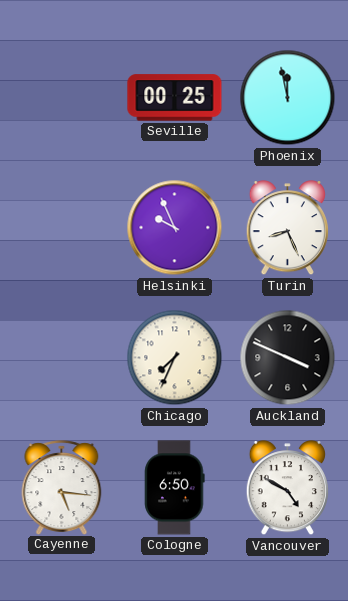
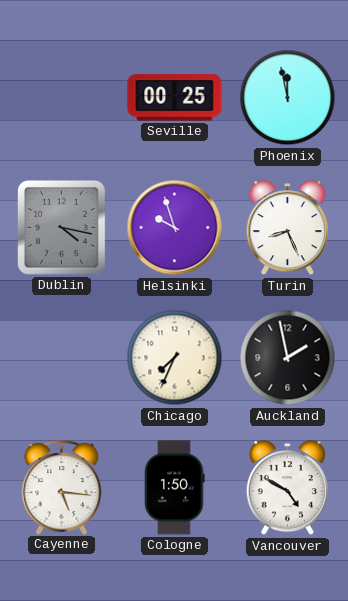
Dublin: none -> 4:17 (61, 227)
Helsinki: 9:56 -> 9:57 (175, 228)
Auckland: 3:49 -> 1:58 (288, 358)
Cologne: 6:50 -> 1:50 (175, 488)
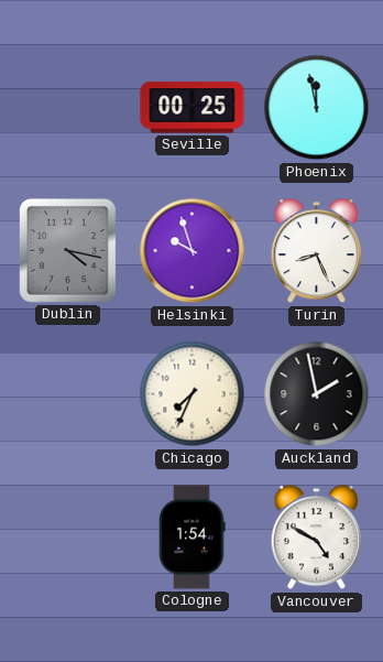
Cayenne: 5:16 -> none (62, 487)
Cologne: 1:50 -> 1:54 (193, 538)
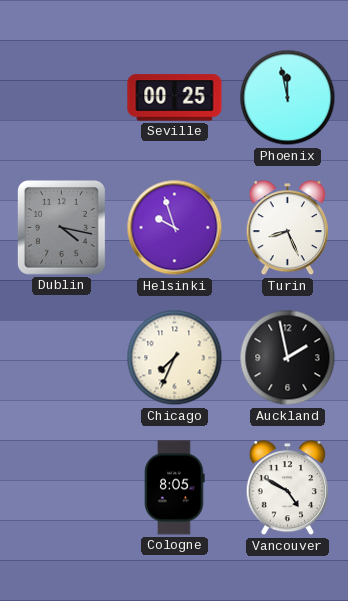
Cologne: 1:54 -> 8:05 (175, 488)
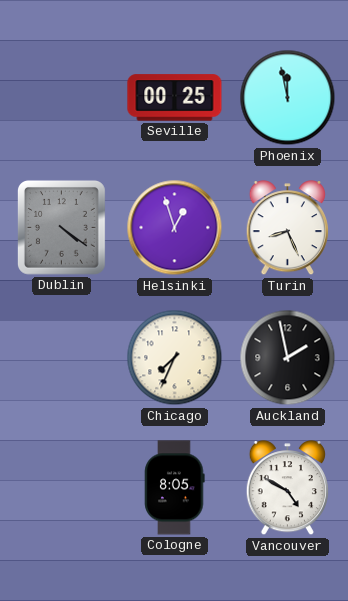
Dublin: 4:17 -> 4:21 (61, 227)
Helsinki: 9:57 -> 12:57 (175, 228)
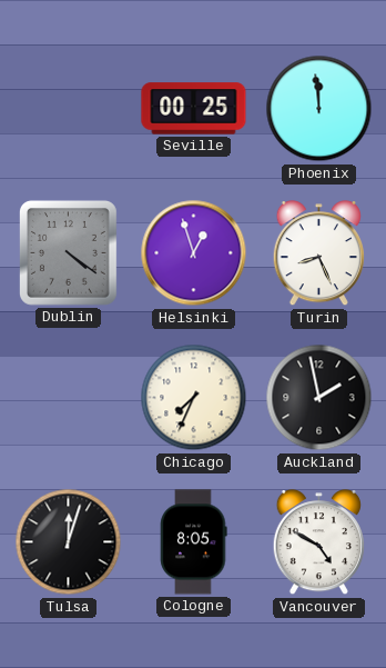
Phoenix: 11:58 -> 11:59 (319, 109)
Tulsa: none -> 12:03 (69, 542)
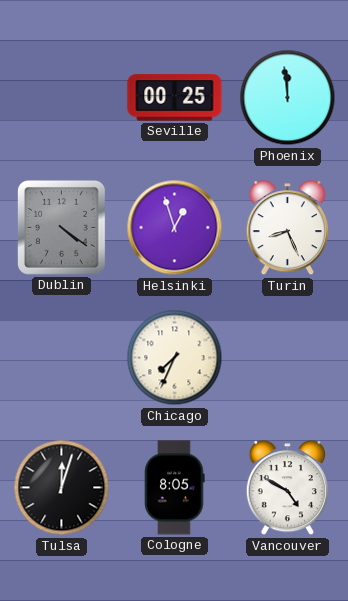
Auckland: 1:58 -> none (319, 398)
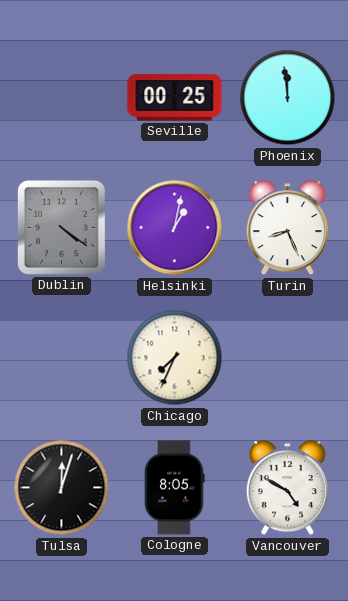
Helsinki: 12:57 -> 1:02 (175, 228)
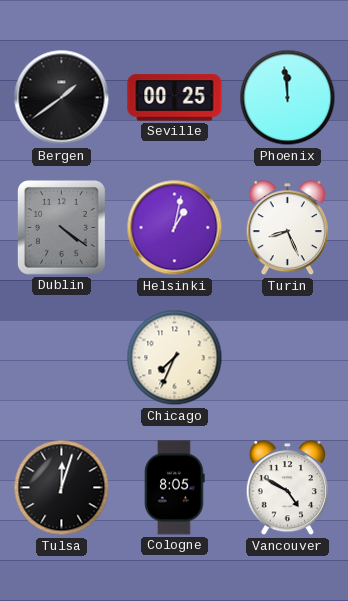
Bergen: none -> 1:39 (62, 98)
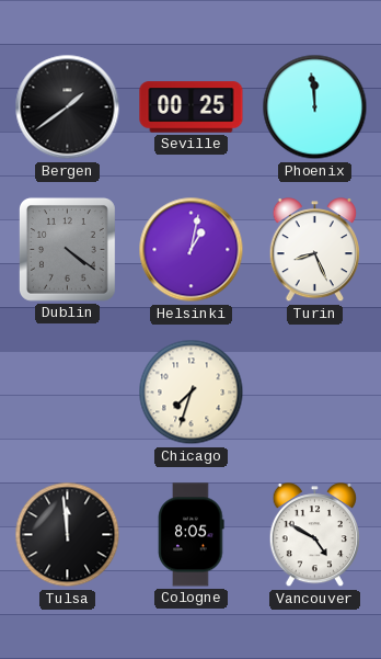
Chicago: 7:34 -> 7:33 (192, 393)
Tulsa: 12:03 -> 11:59 (68, 535)
